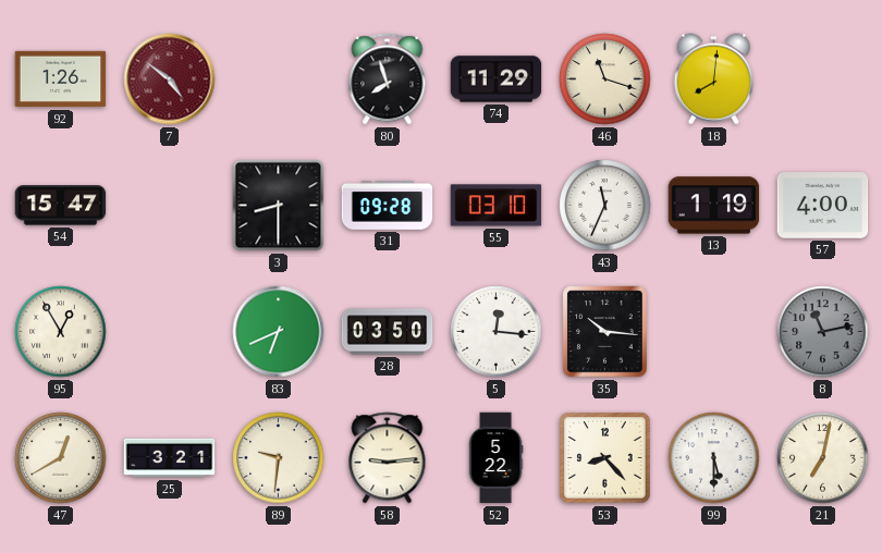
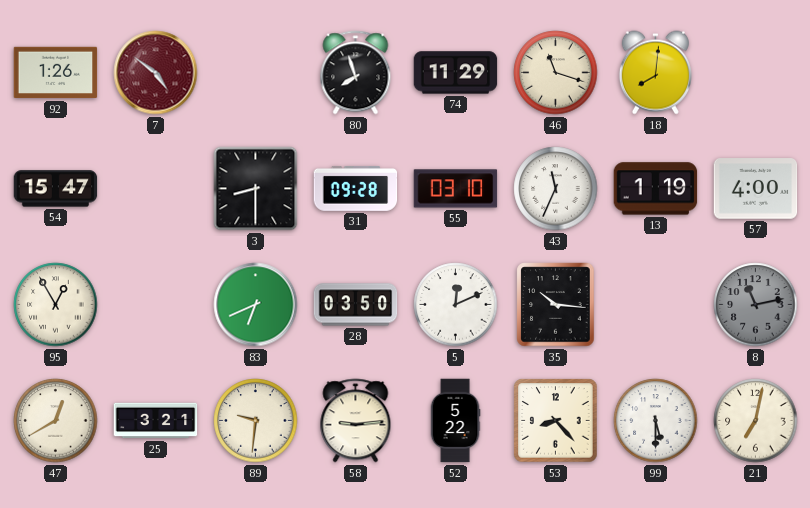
5: 12:16 -> 12:11 (456, 305)
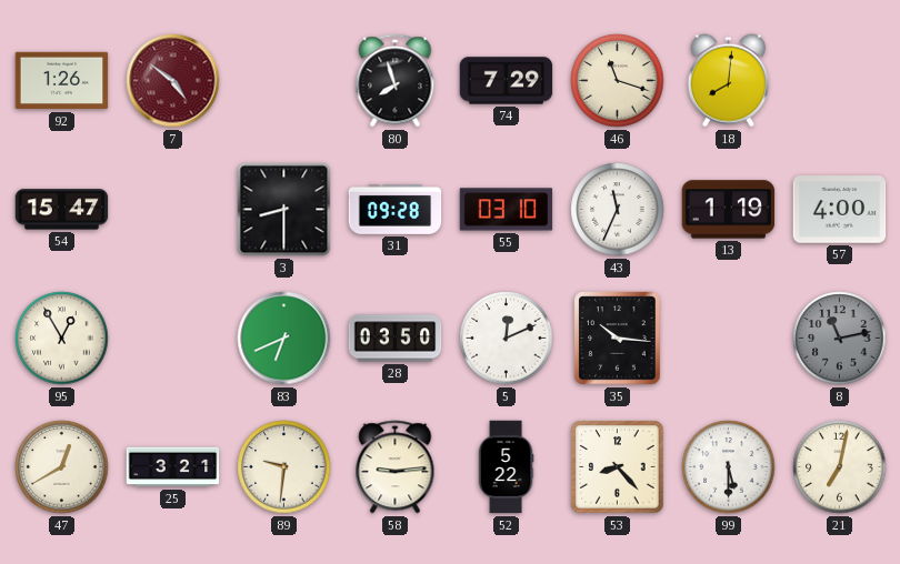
74: 11:29 -> 7:29 (507, 81)
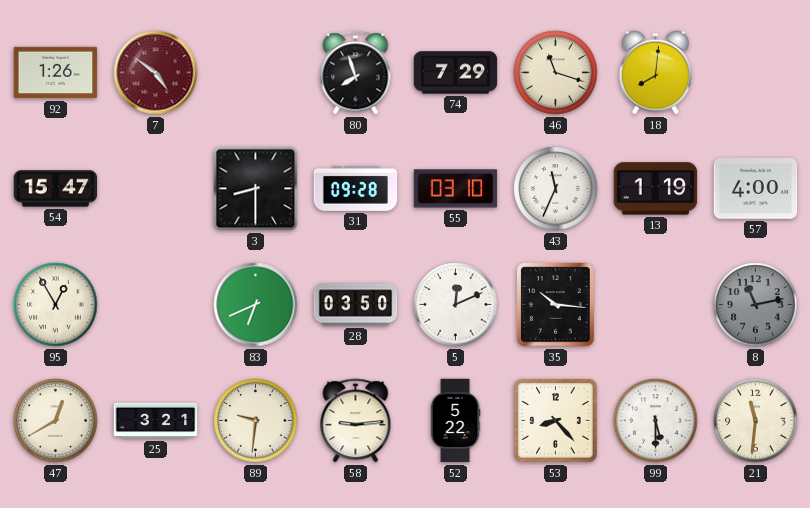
21: 7:02 -> 11:31 (756, 421)
